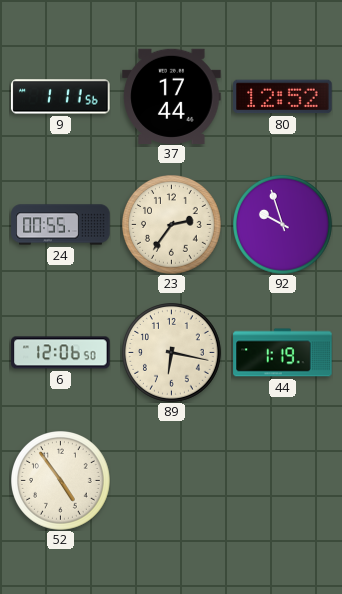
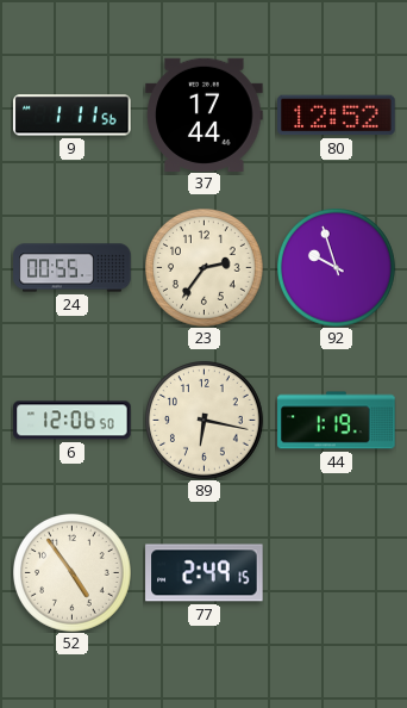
77: none -> 2:49 (205, 573)
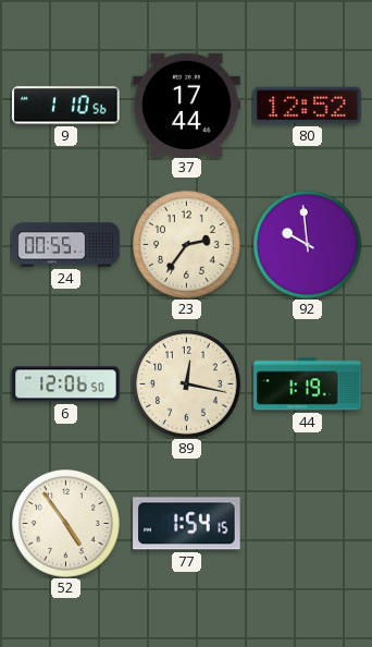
9: 1:11 -> 1:10 (66, 106)
92: 9:57 -> 9:59 (308, 245)
89: 6:17 -> 12:17 (187, 384)
77: 2:49 -> 1:54 (187, 524)
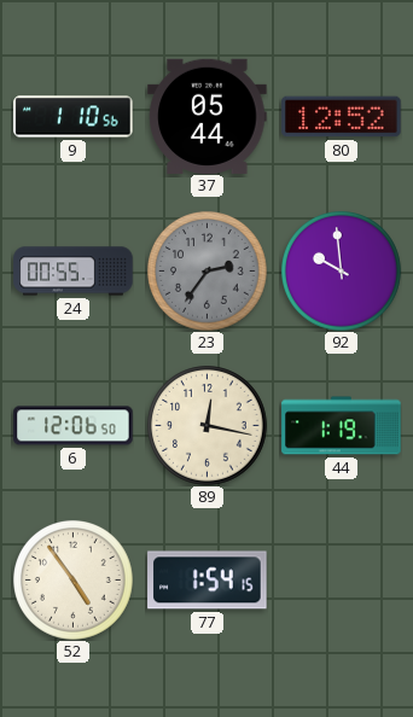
37: 17:44 -> 05:44 (208, 116)
23 dial: cream -> grey (208, 272)
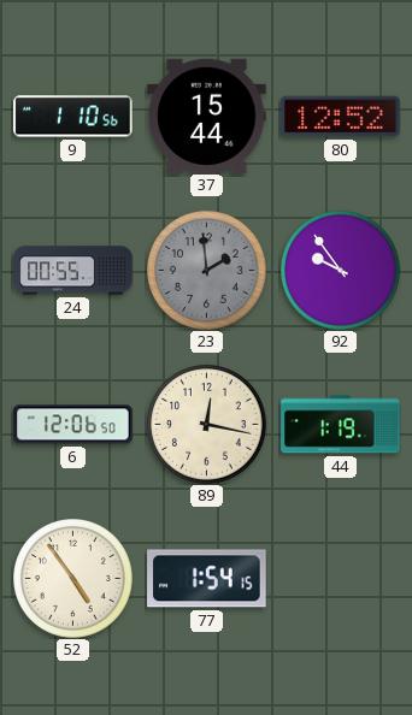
37: 05:44 -> 15:44 (207, 116)
23: 2:36 -> 1:59 (207, 271)
92: 9:59 -> 9:54 (341, 271)
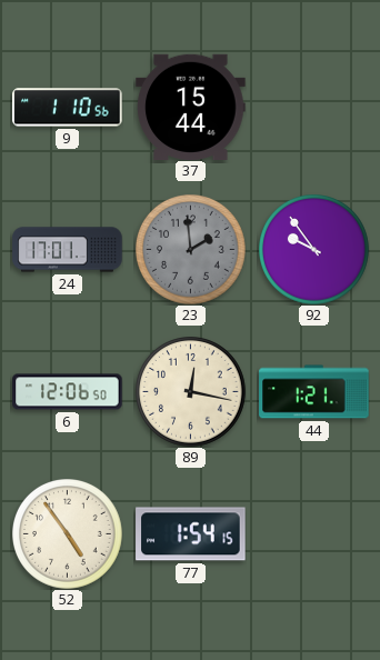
80: 12:52 -> none (341, 117)
24: 00:55 -> 17:01 (68, 250)
44: 1:19 -> 1:21 (314, 392)
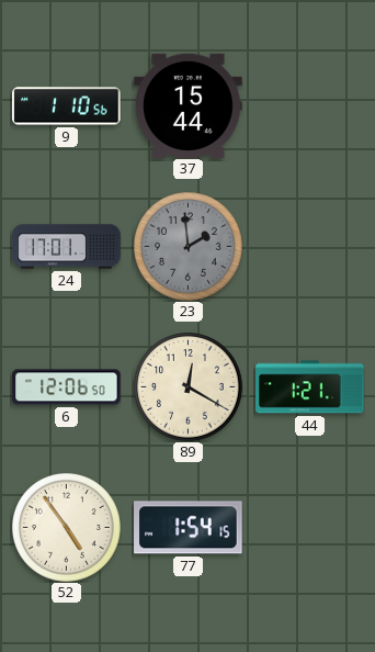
92: 9:54 -> none (314, 250)
89: 12:17 -> 12:20 (189, 387)
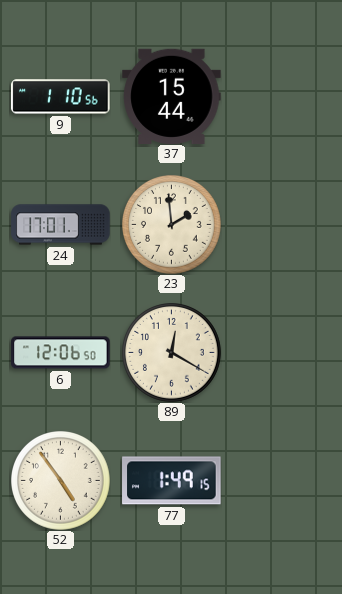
23 dial: grey -> cream (172, 225)
44: 1:21 -> none (310, 387)
77: 1:54 -> 1:49 (172, 481)
